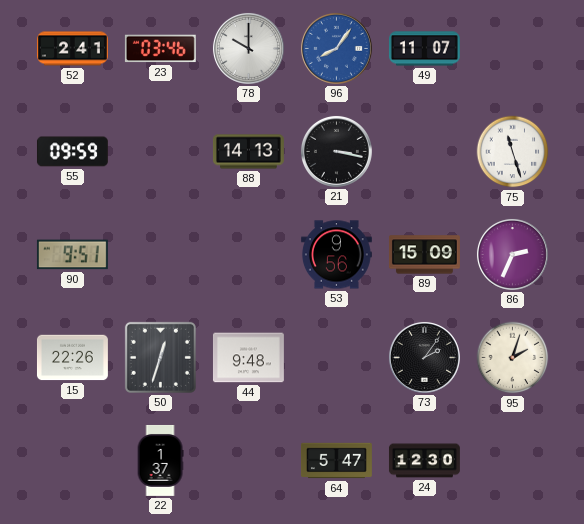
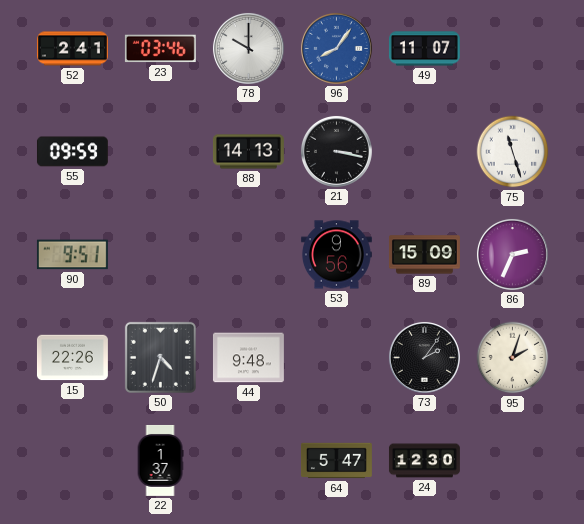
50: 12:33 -> 4:33 (160, 357)
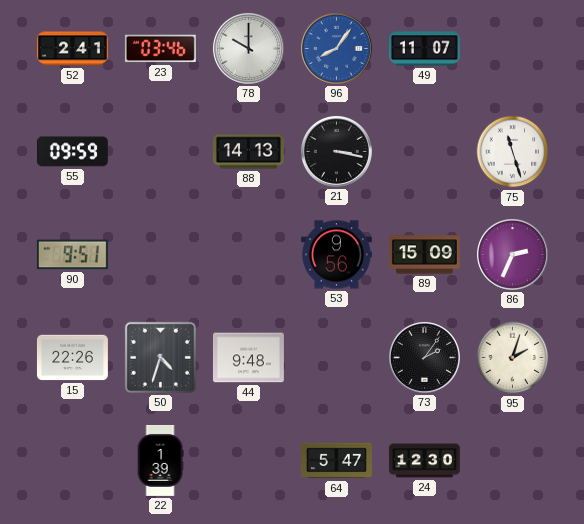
22: 1:37 -> 1:39 (160, 460)
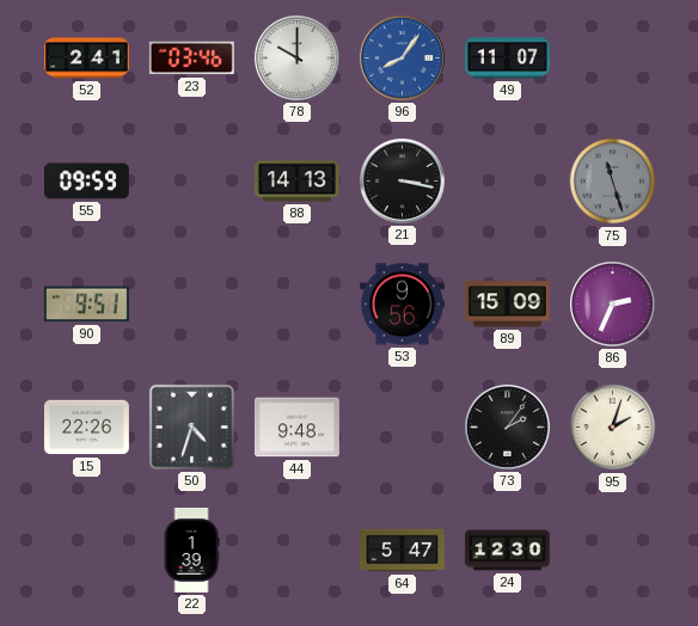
75 dial: white -> grey (613, 182)
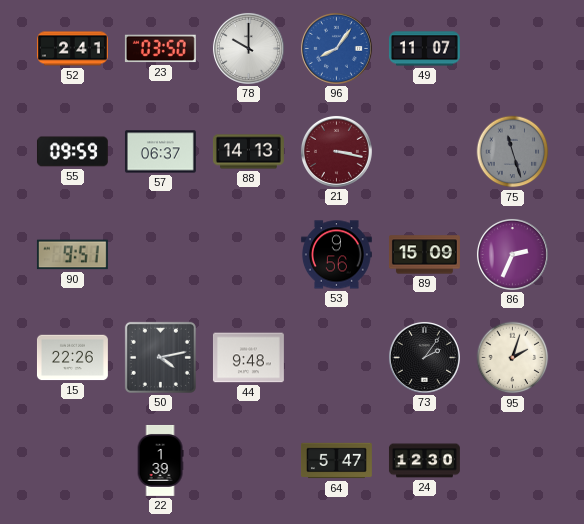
23: 03:46 -> 03:50 (160, 49)
57: none -> 06:37 (160, 152)
21 dial: black -> burgundy (336, 151)
50: 4:33 -> 4:13 (160, 357)
